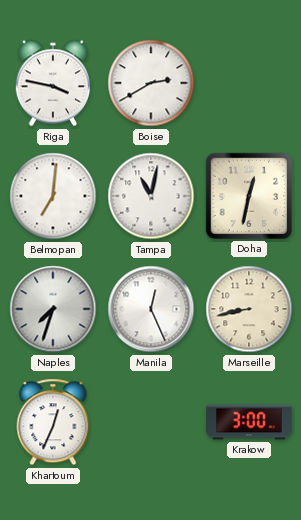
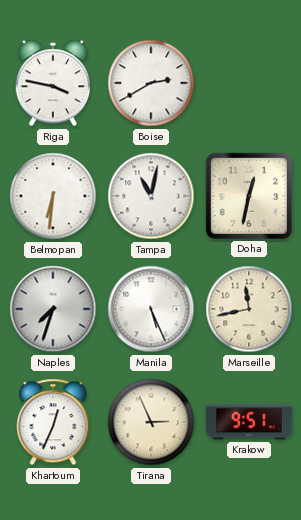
Belmopan: 7:01 -> 6:31 (53, 196)
Manila: 12:26 -> 5:26 (151, 309)
Marseille: 8:43 -> 11:43 (249, 309)
Tirana: none -> 2:56 (151, 422)
Krakow: 3:00 -> 9:51 (250, 422)
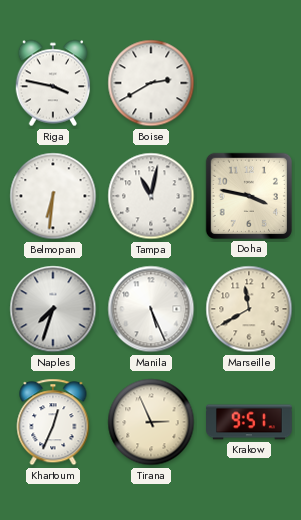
Doha: 12:32 -> 3:47 (249, 196)
Marseille: 11:43 -> 11:40 (249, 309)
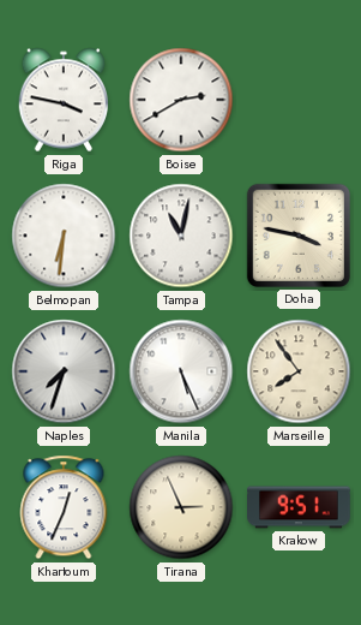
Marseille: 11:40 -> 7:54 (299, 371)
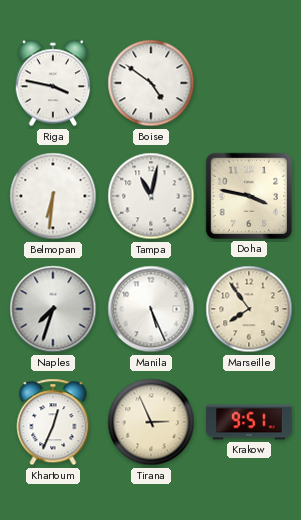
Boise: 2:40 -> 4:51 (151, 83)
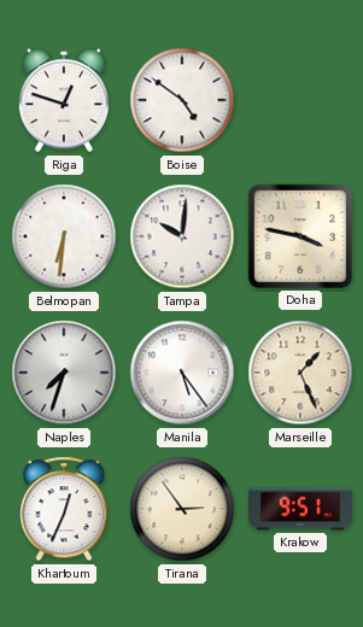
Riga: 3:47 -> 12:48 (64, 100)
Tampa: 11:02 -> 10:01 (182, 236)
Manila: 5:26 -> 5:24 (182, 373)
Marseille: 7:54 -> 1:26 (300, 373)
Tirana: 2:56 -> 2:54 (182, 509)
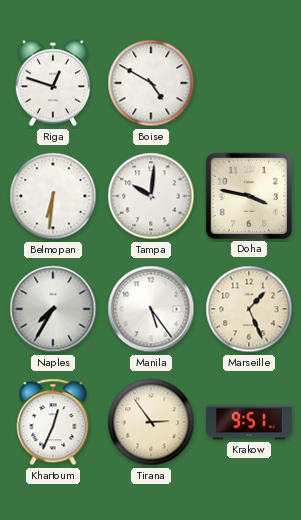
Boise: 4:51 -> 4:50 (151, 83)
Naples: 7:33 -> 7:35 (53, 309)
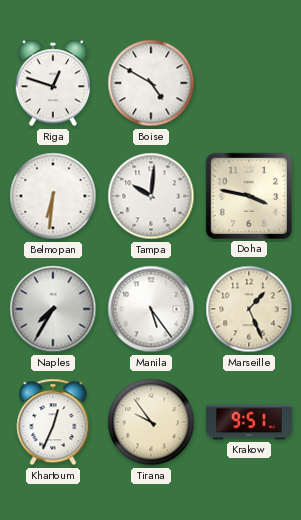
Tirana: 2:54 -> 9:54 (151, 422)
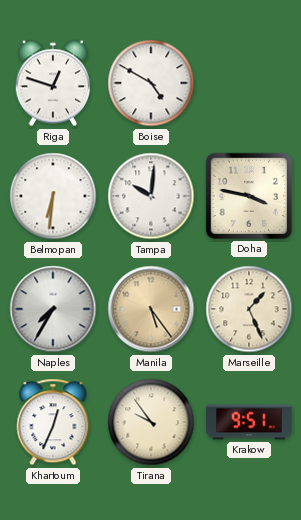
Manila dial: white -> champagne (151, 309)
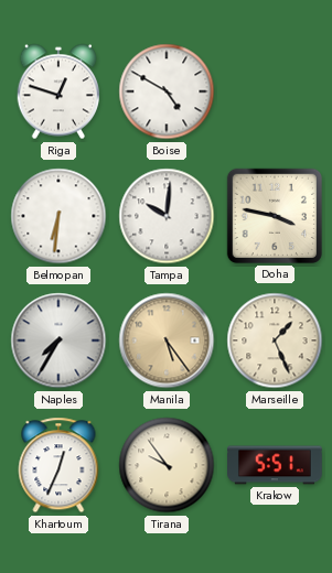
Krakow: 9:51 -> 5:51 (276, 465)
